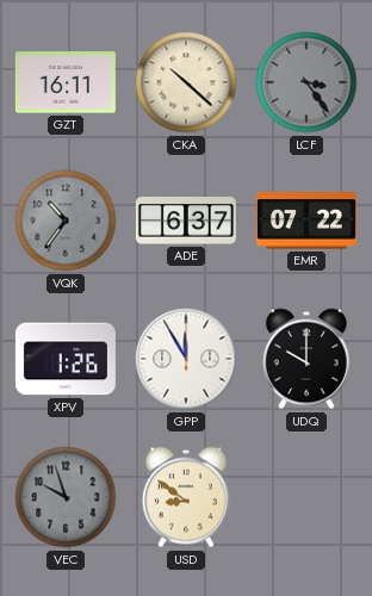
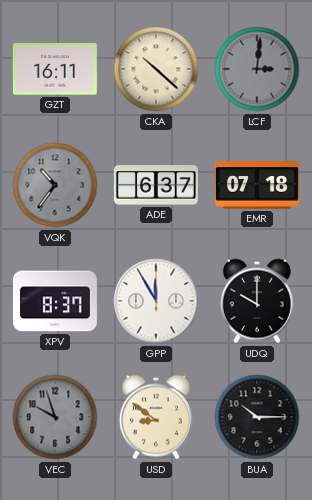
LCF: 3:24 -> 3:01 (257, 69)
EMR: 07:22 -> 07:18 (257, 185)
XPV: 1:26 -> 8:37 (55, 301)
BUA: none -> 10:15 (257, 417)
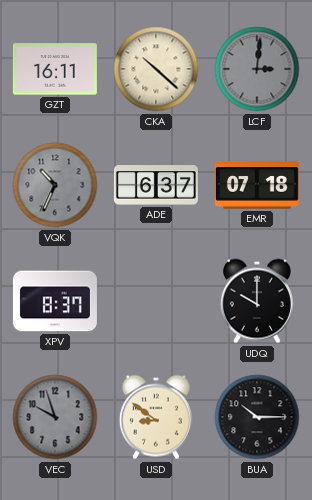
VQK: 10:36 -> 10:34 (55, 185)
GPP: 11:55 -> none (156, 301)
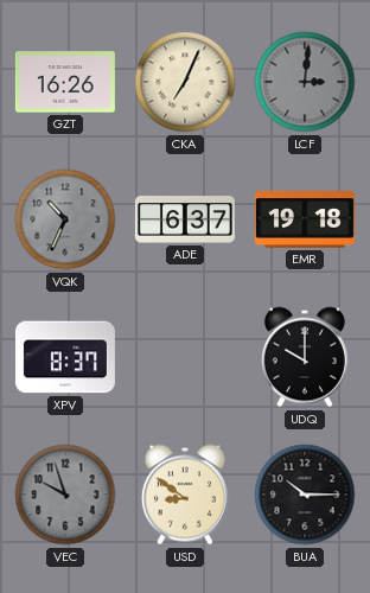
GZT: 16:11 -> 16:26 (65, 82)
CKA: 10:22 -> 7:04 (185, 82)
EMR: 07:18 -> 19:18 (305, 219)
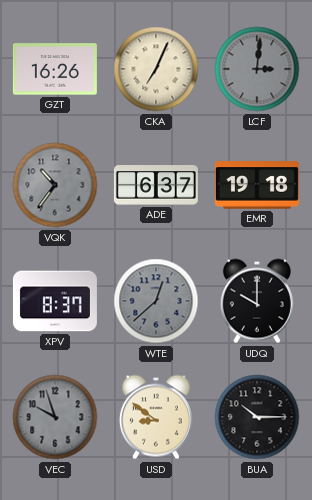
VQK: 10:34 -> 10:36 (55, 185)
WTE: none -> 12:38 (156, 301)
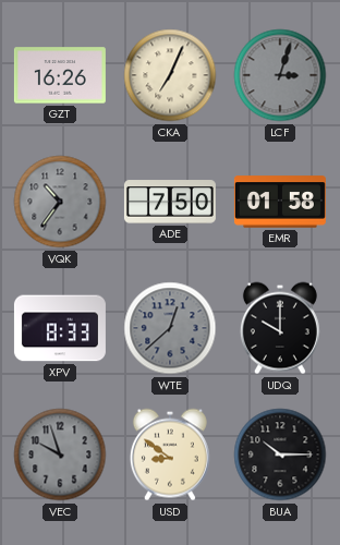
LCF: 3:01 -> 3:03 (280, 75)
ADE: 6:37 -> 7:50 (170, 202)
EMR: 19:18 -> 01:58 (280, 202)
XPV: 8:37 -> 8:33 (60, 328)
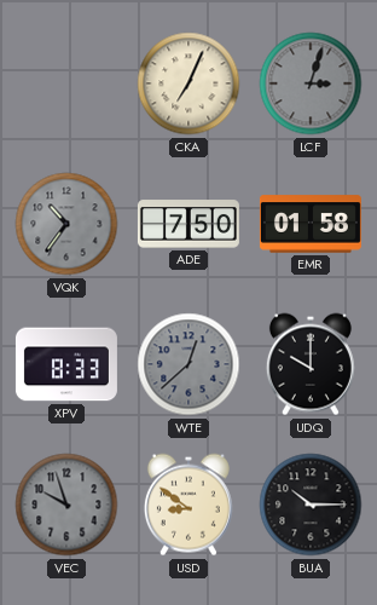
GZT: 16:26 -> none (60, 75)
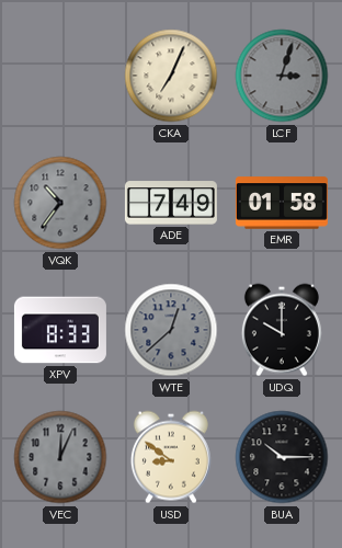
ADE: 7:50 -> 7:49 (171, 203)
VEC: 9:57 -> 12:04 (60, 457)
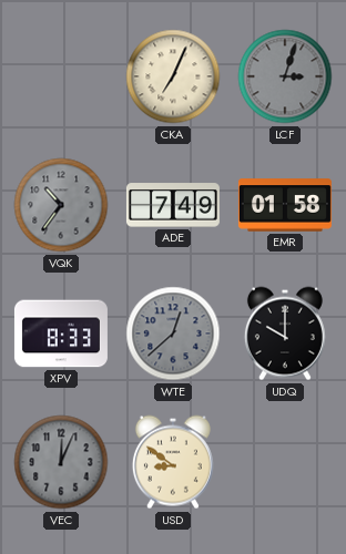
BUA: 10:15 -> none (282, 457)
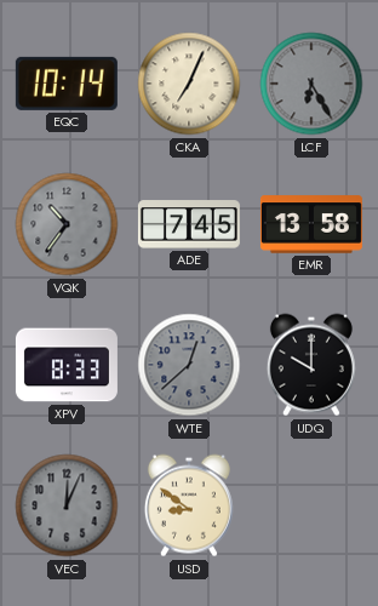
EQC: none -> 10:14 (67, 84)
LCF: 3:03 -> 6:25 (311, 84)
ADE: 7:49 -> 7:45 (189, 224)
EMR: 01:58 -> 13:58 (311, 224)
